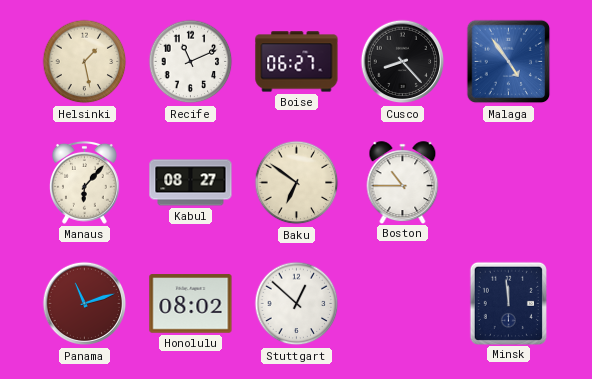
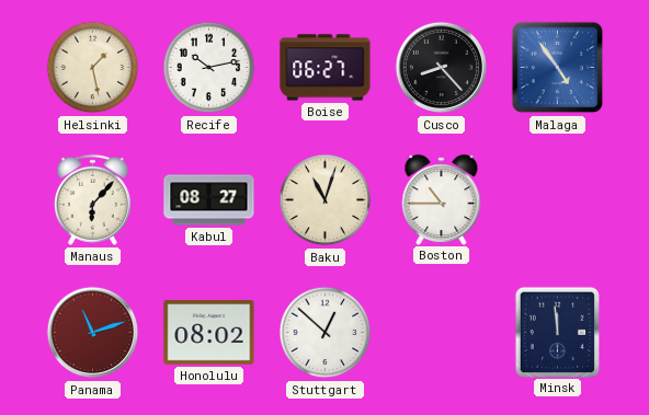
Recife: 11:11 -> 10:13 (209, 68)
Baku: 6:51 -> 11:03 (326, 200)
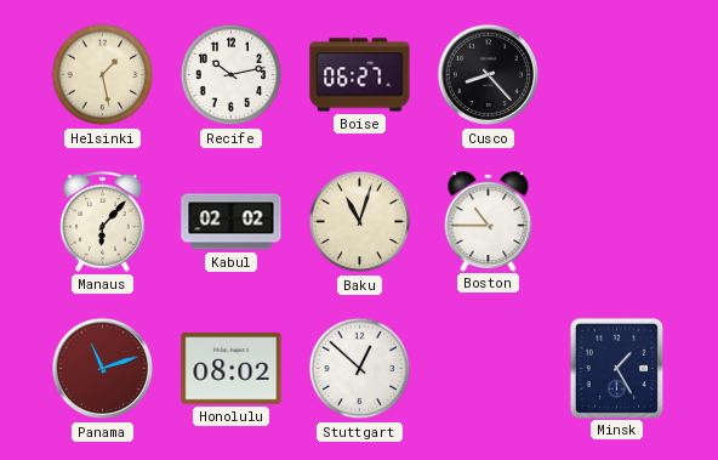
Malaga: 4:54 -> none (558, 68)
Kabul: 08:27 -> 02:02 (232, 222)
Minsk: 11:59 -> 1:25 (616, 368)
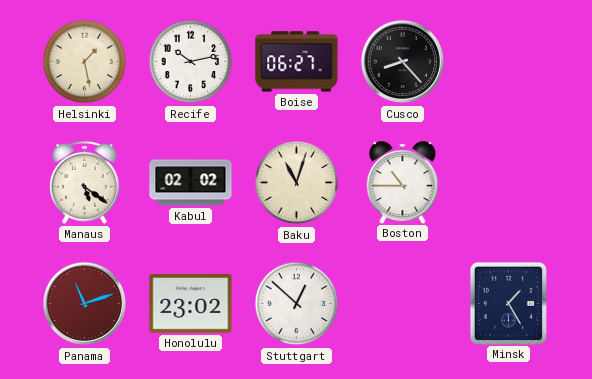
Manaus: 6:07 -> 5:21 (84, 182)
Honolulu: 08:02 -> 23:02 (191, 304)
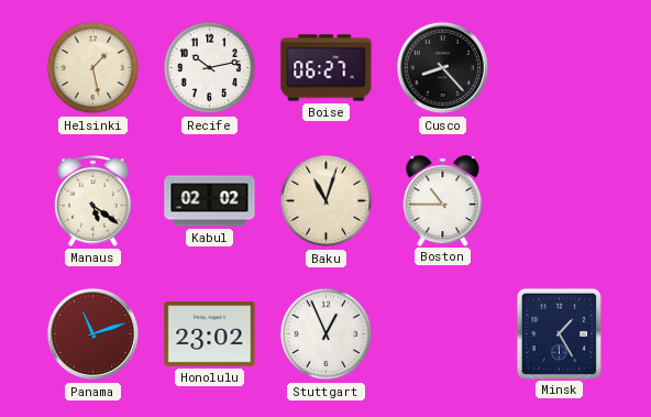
Stuttgart: 12:52 -> 12:56 (327, 334)
